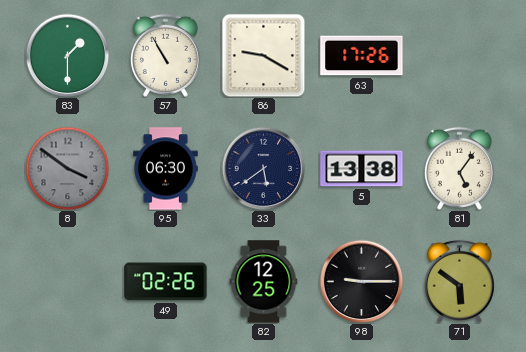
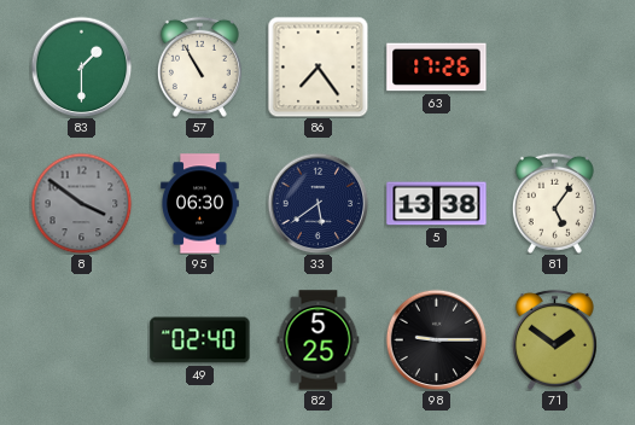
86: 9:20 -> 7:24 (317, 66)
49: 02:26 -> 02:40 (200, 340)
82: 12:25 -> 5:25 (319, 340)
71: 5:51 -> 1:51 (554, 339)
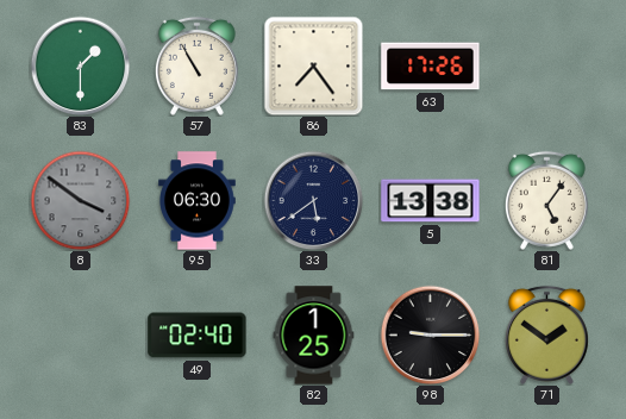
82: 5:25 -> 1:25 (314, 336)
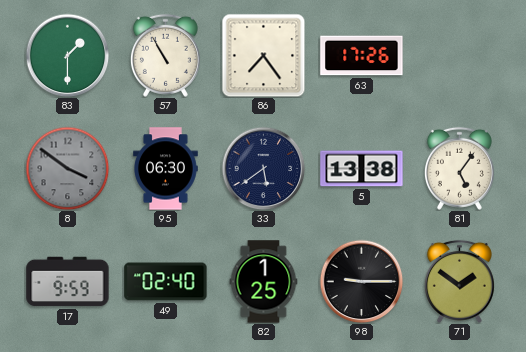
17: none -> 9:59 (68, 282)
